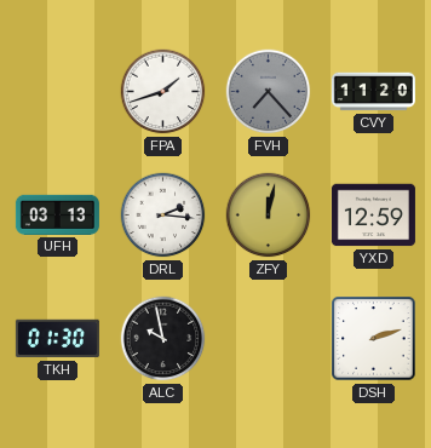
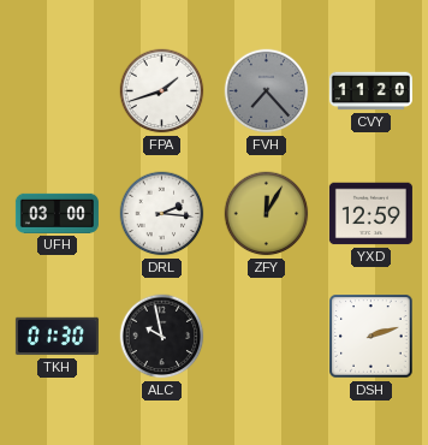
UFH: 03:13 -> 03:00 (57, 213)
ZFY: 12:02 -> 12:05 (267, 214)
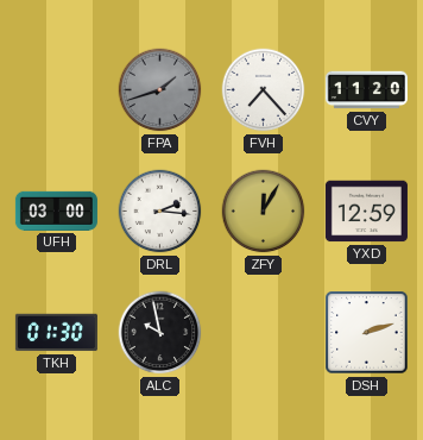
FPA dial: white -> grey (160, 90)
FVH dial: grey -> white (264, 90)
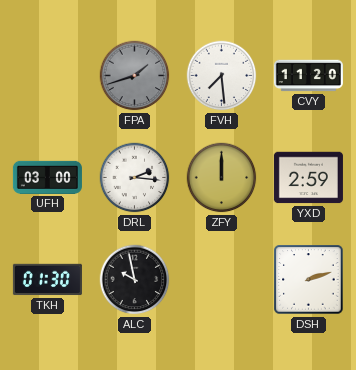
FVH: 7:23 -> 7:29 (222, 76)
ZFY: 12:05 -> 12:00 (222, 178)
YXD: 12:59 -> 2:59 (308, 178)
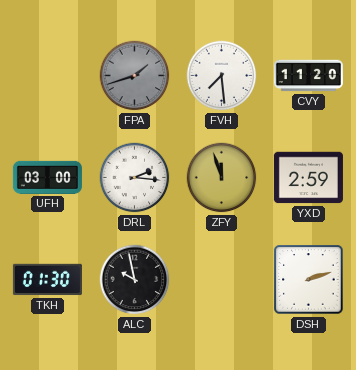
ZFY: 12:00 -> 11:57 (222, 178)
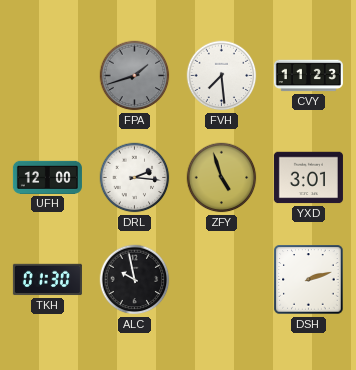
CVY: 11:20 -> 11:23 (308, 76)
UFH: 03:00 -> 12:00 (47, 177)
ZFY: 11:57 -> 4:57 (222, 178)
YXD: 2:59 -> 3:01 (308, 178)
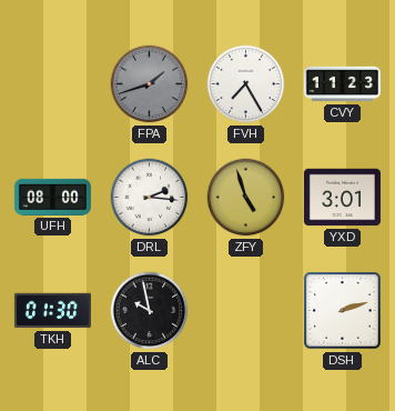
FVH: 7:29 -> 7:25 (246, 84)
UFH: 12:00 -> 08:00 (52, 197)
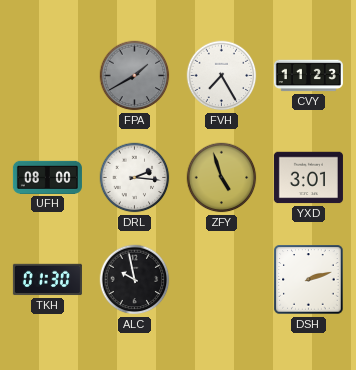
FPA: 1:42 -> 1:40 (135, 76)
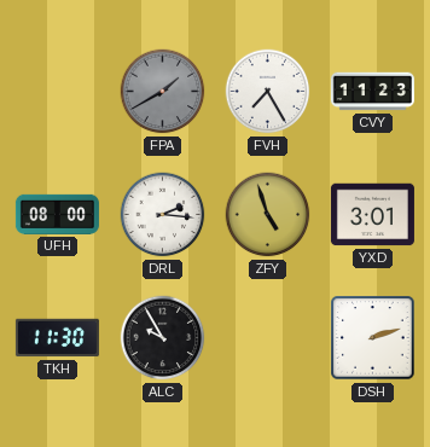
TKH: 01:30 -> 11:30 (57, 338)
ALC: 9:58 -> 9:55 (163, 338)
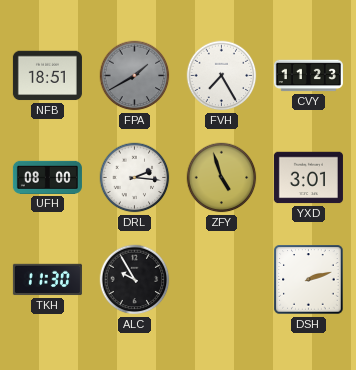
NFB: none -> 18:51 (47, 76)
